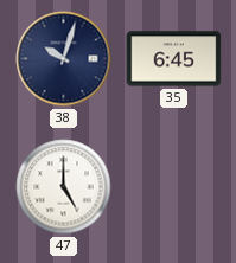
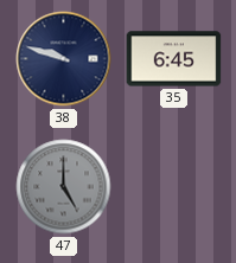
38: 10:03 -> 9:48 (64, 59)
47 dial: white -> grey (64, 187)
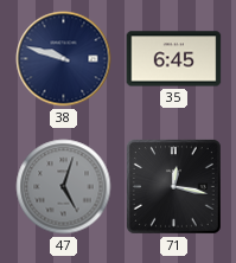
47: 5:00 -> 5:03 (64, 187)
71: none -> 12:17 (174, 187)
